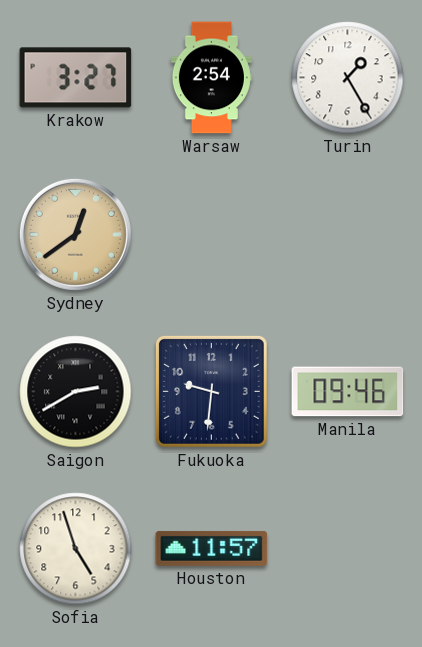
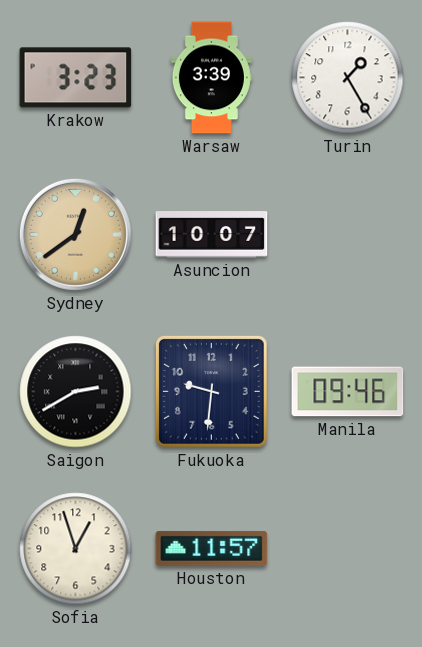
Krakow: 3:27 -> 3:23 (76, 78)
Warsaw: 2:54 -> 3:39 (211, 78)
Asuncion: none -> 10:07 (212, 235)
Sofia: 4:57 -> 12:57 (76, 549)
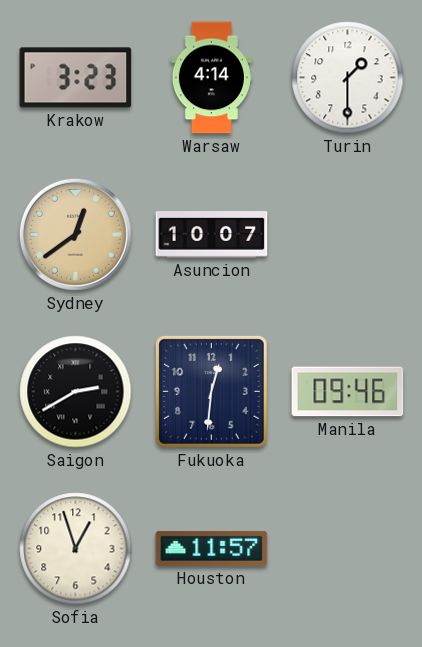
Warsaw: 3:39 -> 4:14 (211, 78)
Turin: 1:25 -> 1:30 (348, 78)
Fukuoka: 9:31 -> 12:31 (211, 391)
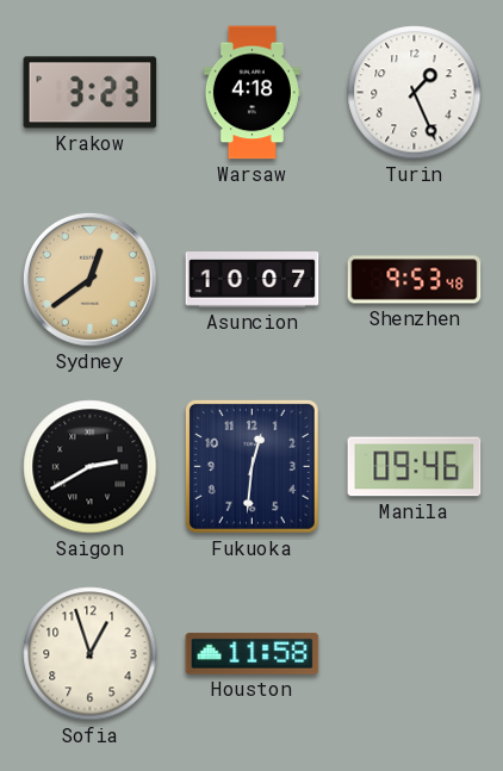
Warsaw: 4:14 -> 4:18 (251, 93)
Turin: 1:30 -> 1:26 (415, 93)
Shenzhen: none -> 9:53 (415, 280)
Houston: 11:57 -> 11:58 (253, 653)
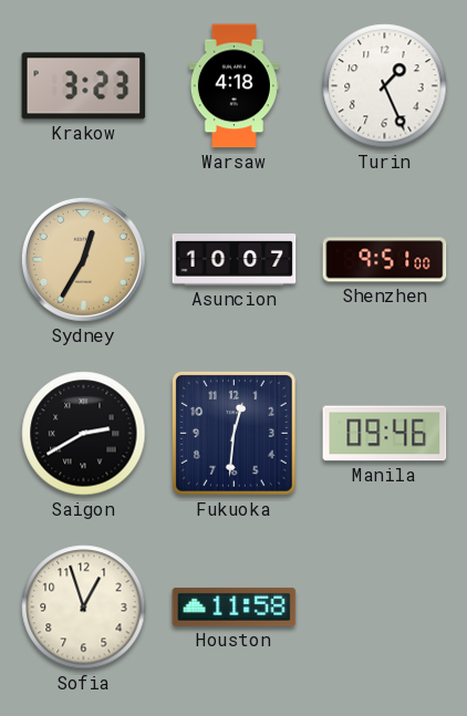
Sydney: 12:39 -> 12:35 (83, 259)
Shenzhen: 9:53 -> 9:51 (385, 260)
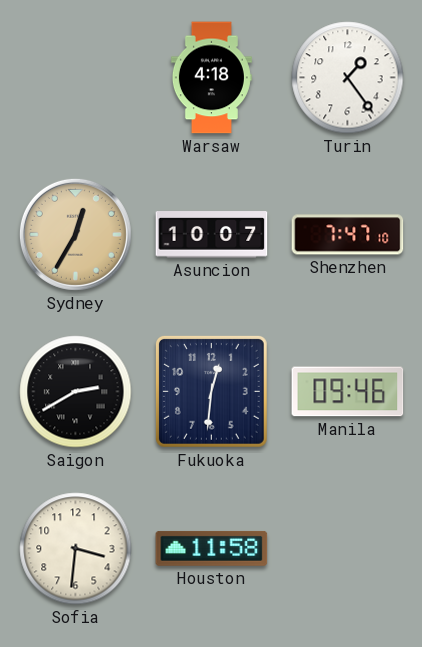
Krakow: 3:23 -> none (84, 86)
Turin: 1:26 -> 1:24 (348, 78)
Shenzhen: 9:51 -> 7:47 (348, 235)
Sofia: 12:57 -> 3:31 (76, 549)
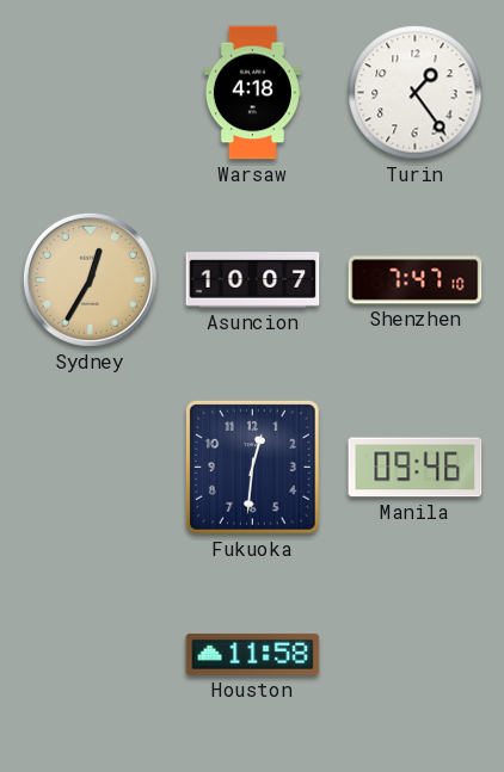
Saigon: 2:40 -> none (76, 392)
Sofia: 3:31 -> none (76, 549)
